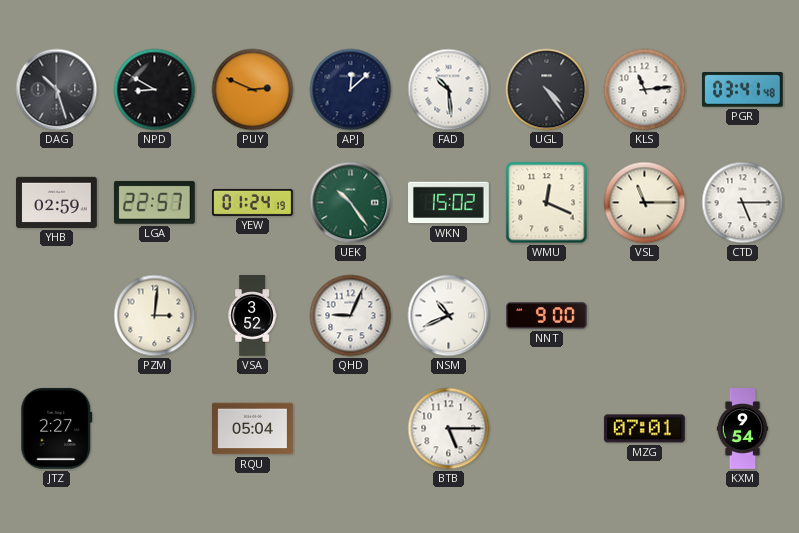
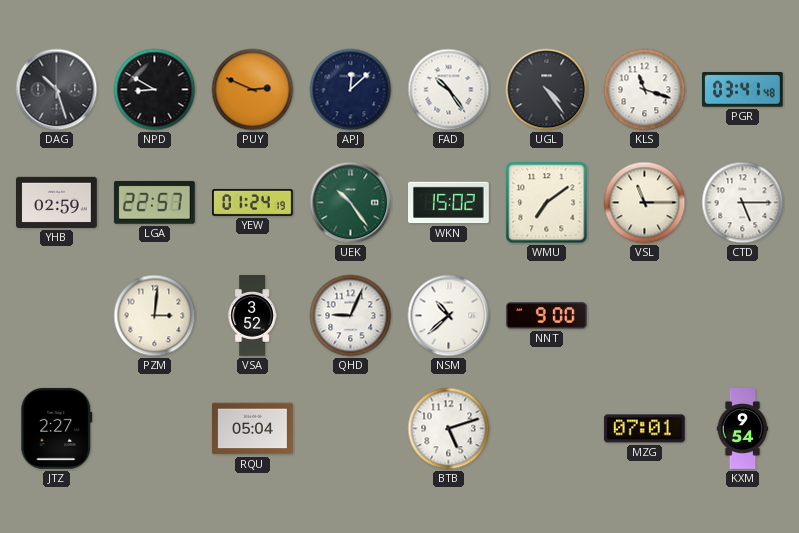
FAD: 10:29 -> 10:24 (449, 90)
KLS: 11:14 -> 11:18 (645, 90)
WMU: 12:19 -> 7:09 (547, 203)
NSM: 10:41 -> 10:38 (449, 316)
BTB: 5:15 -> 5:12 (449, 429)
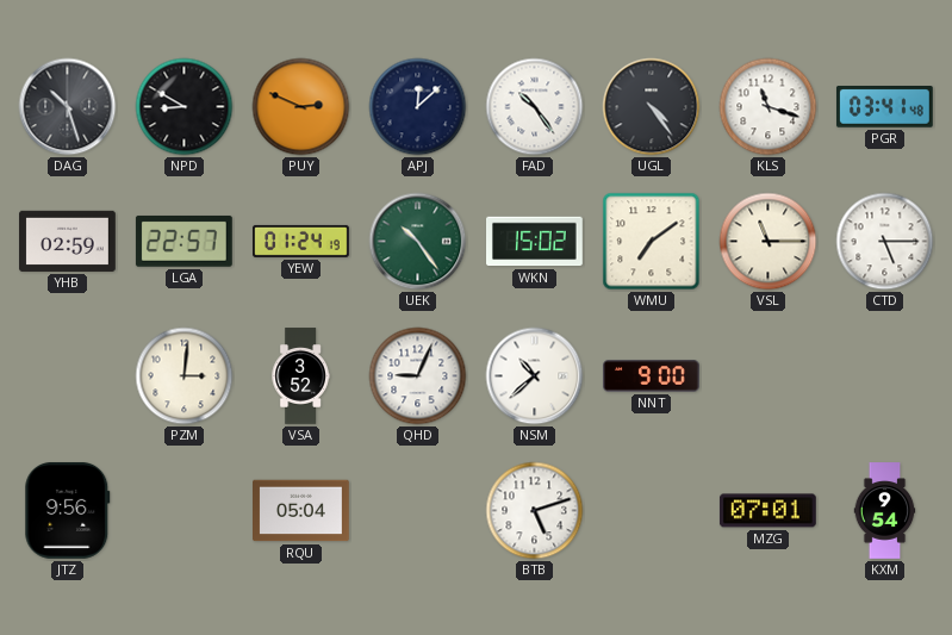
JTZ: 2:27 -> 9:56 (68, 510)
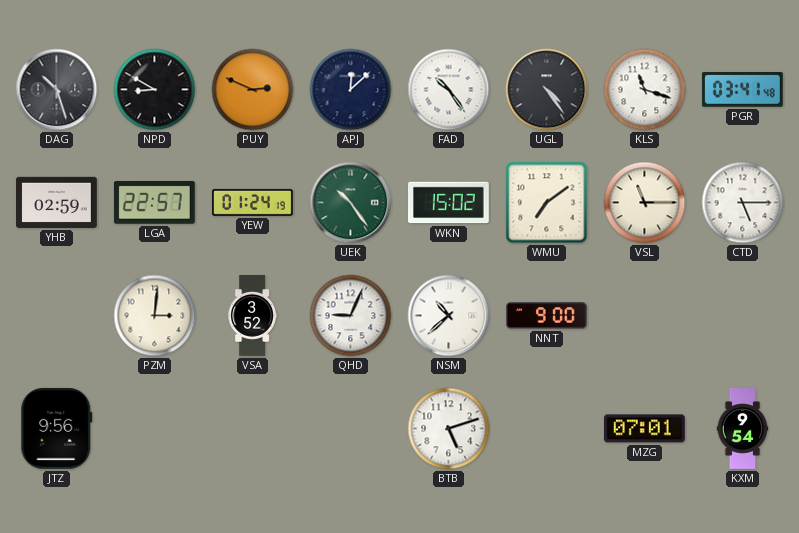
RQU: 05:04 -> none (301, 511)
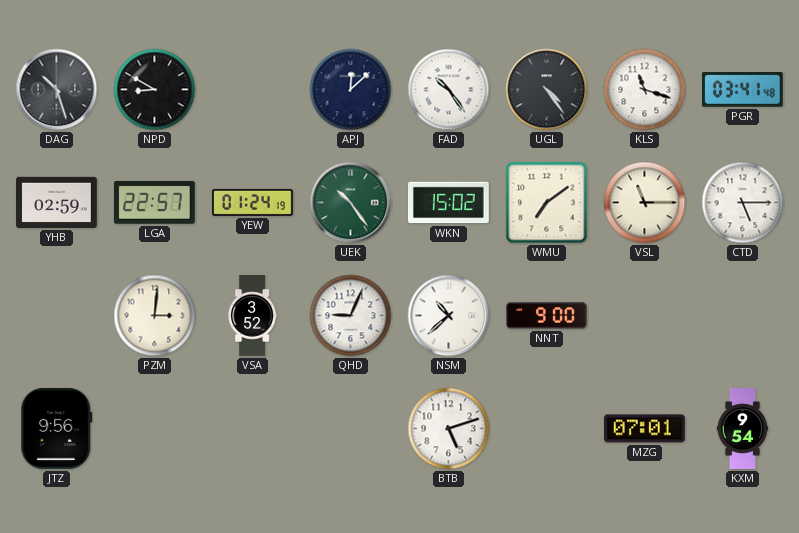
PUY: 2:49 -> none (253, 90)
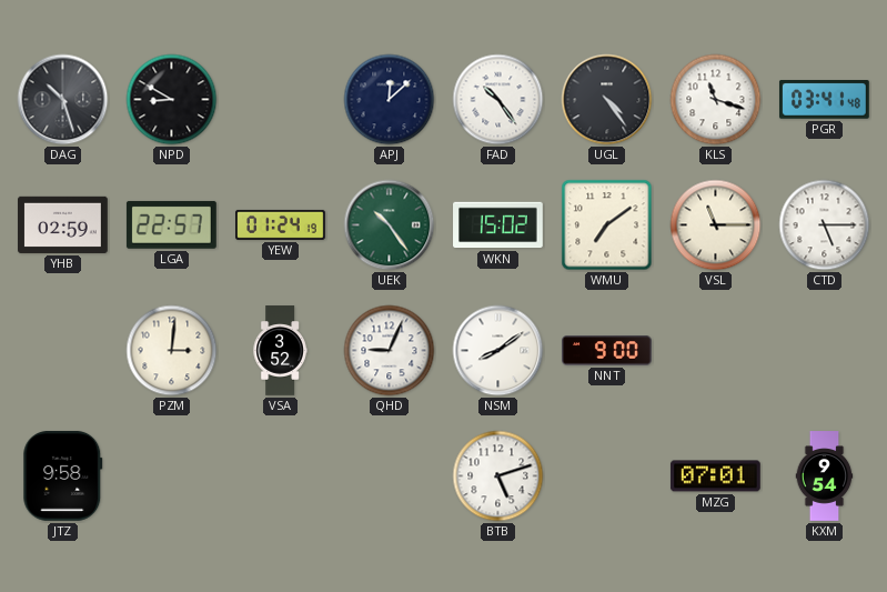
NSM: 10:38 -> 8:09 (498, 351)
JTZ: 9:56 -> 9:58 (63, 475)
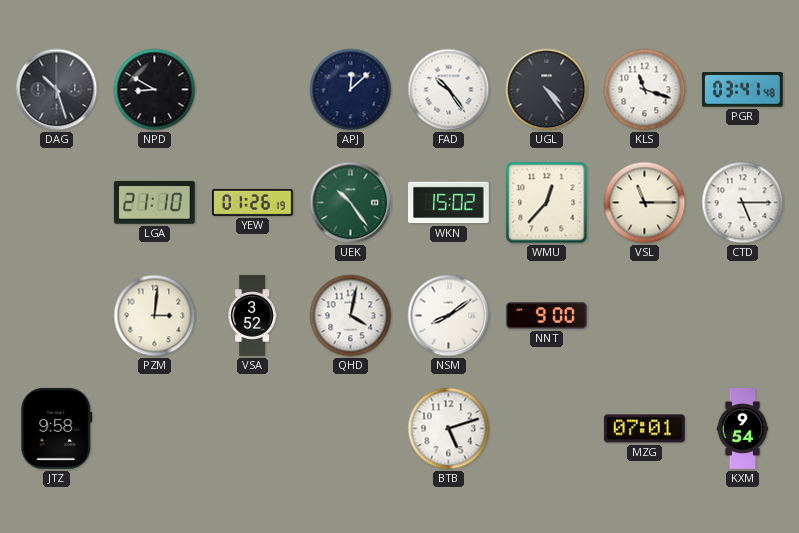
YHB: 02:59 -> none (63, 224)
LGA: 22:57 -> 21:10 (154, 202)
YEW: 01:24 -> 01:26 (253, 202)
WMU: 7:09 -> 12:37 (547, 203)
QHD: 9:04 -> 4:02 (351, 316)
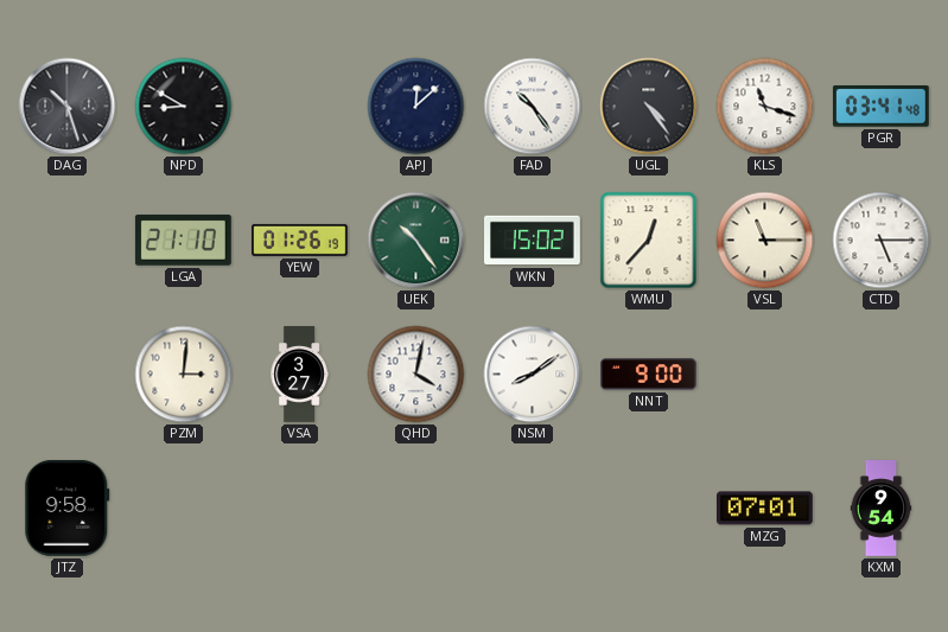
VSA: 3:52 -> 3:27 (299, 375)
BTB: 5:12 -> none (449, 429)
